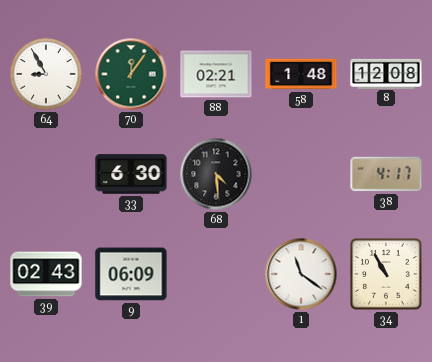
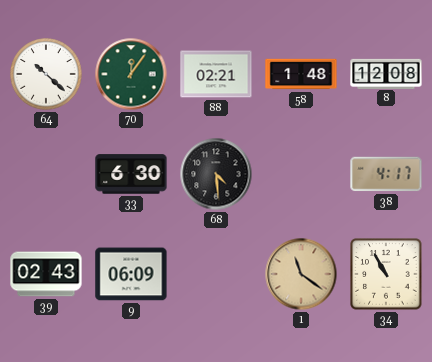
64: 8:55 -> 10:22 (46, 74)
1 dial: white -> champagne (301, 274)
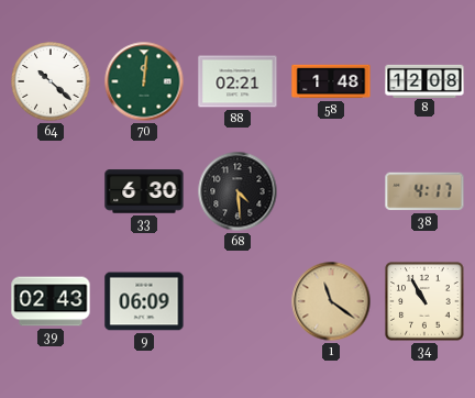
70: 12:06 -> 12:01 (144, 81)
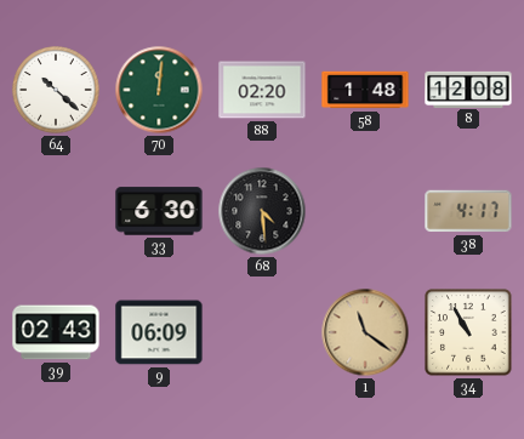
88: 02:21 -> 02:20 (262, 90)
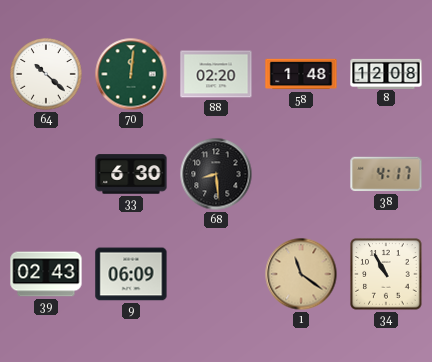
68: 4:29 -> 8:29 (216, 174)
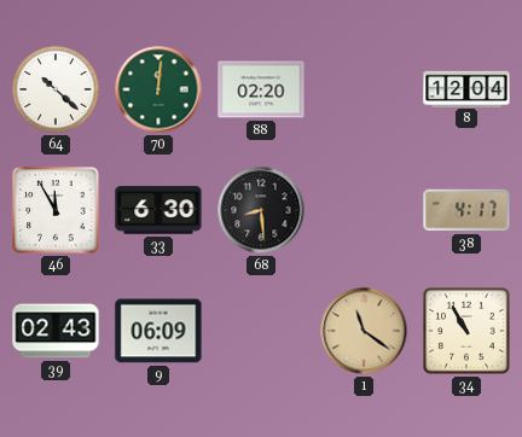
58: 1:48 -> none (301, 74)
8: 12:08 -> 12:04 (466, 88)
46: none -> 11:55 (56, 210)
